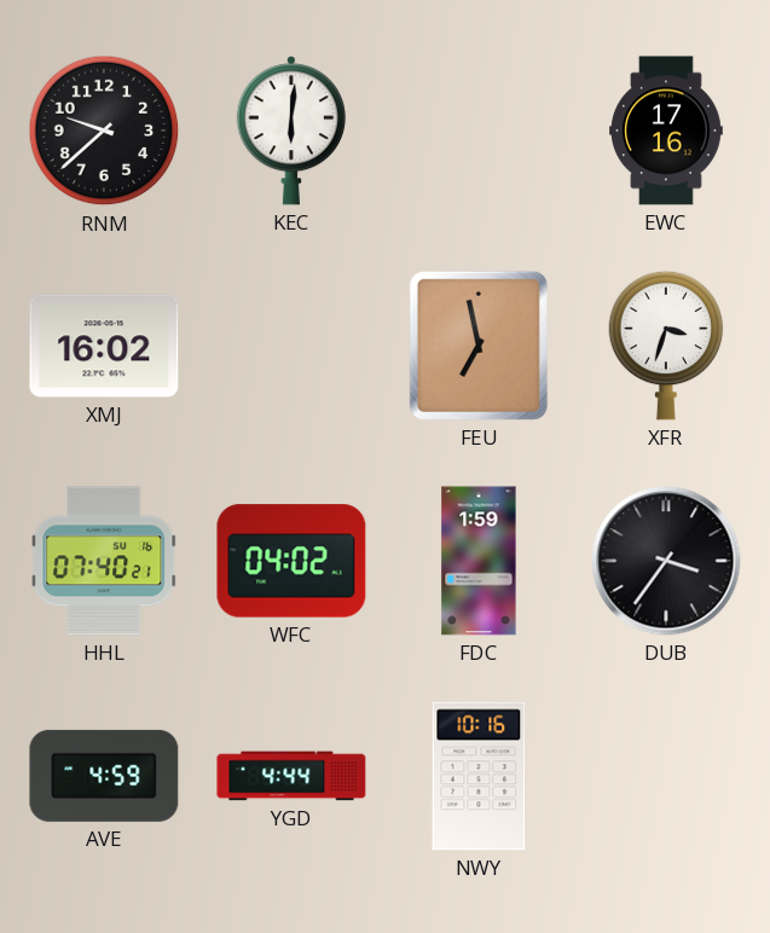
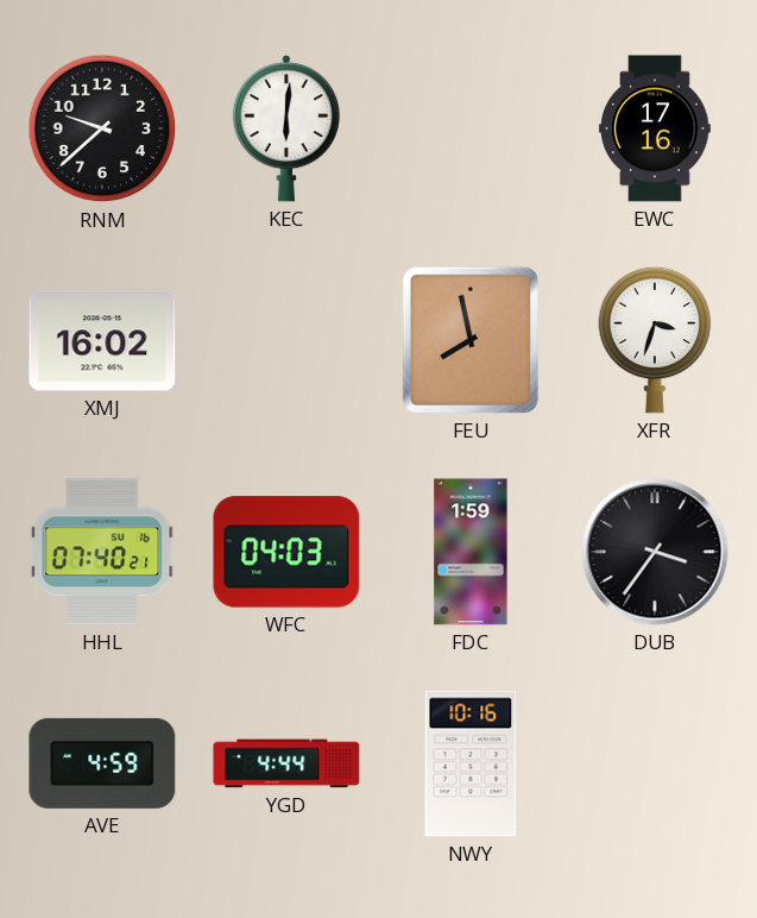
FEU: 6:58 -> 7:58 (471, 340)
WFC: 04:02 -> 04:03 (286, 552)
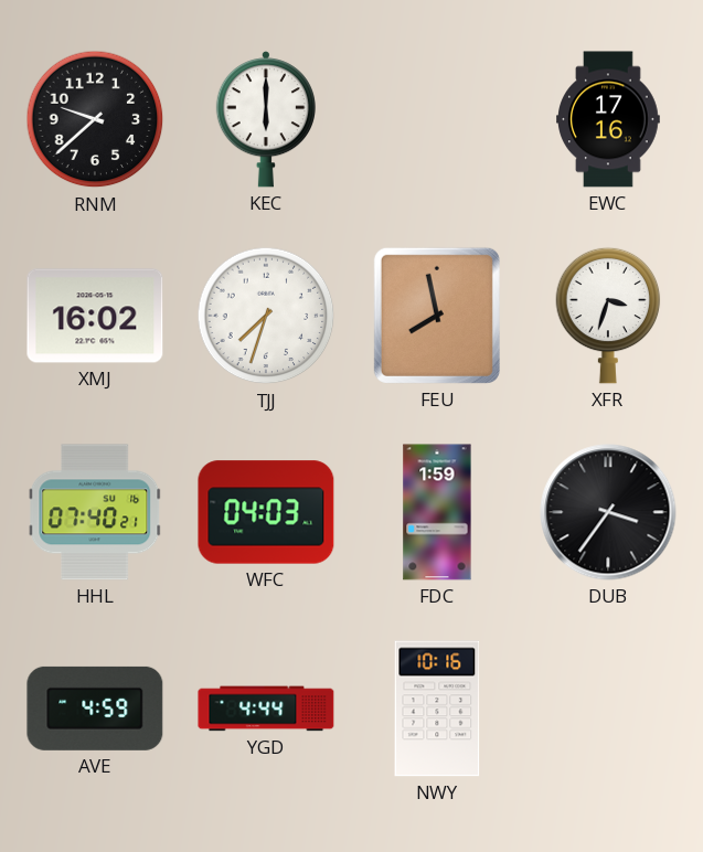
KEC: 6:01 -> 6:00 (265, 120)
TJJ: none -> 7:33 (266, 316)
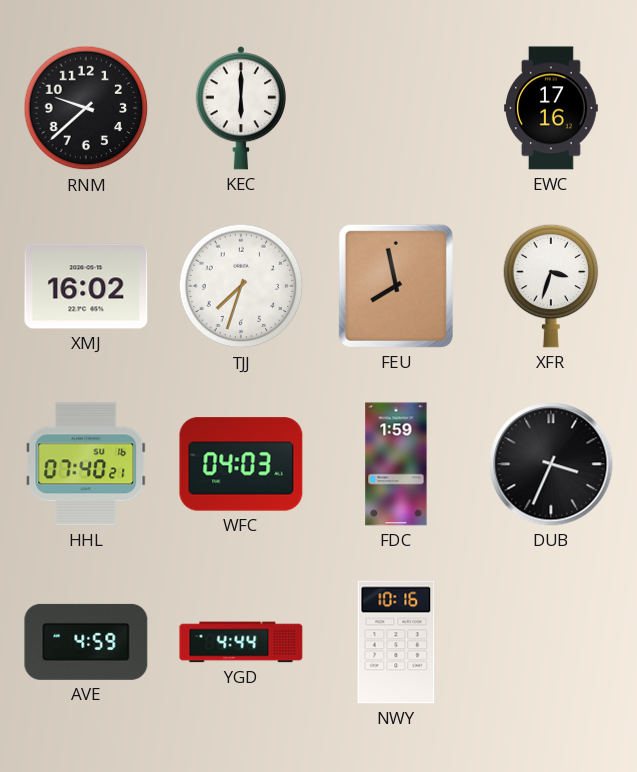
DUB: 3:36 -> 3:34 (551, 464)
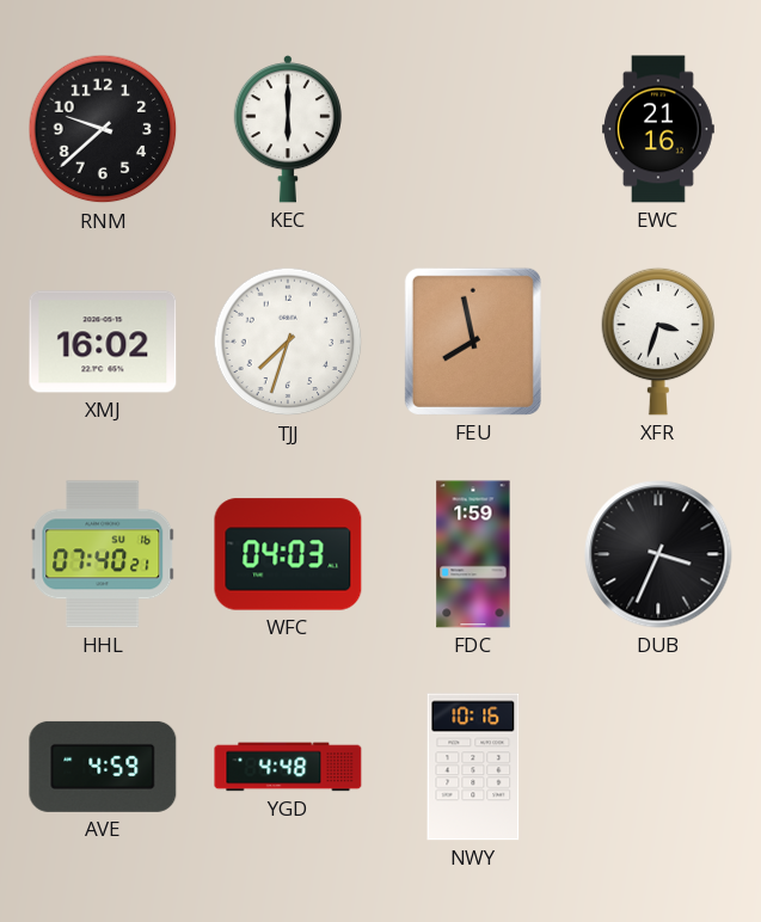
EWC: 17:16 -> 21:16 (659, 129)
YGD: 4:44 -> 4:48 (288, 767)
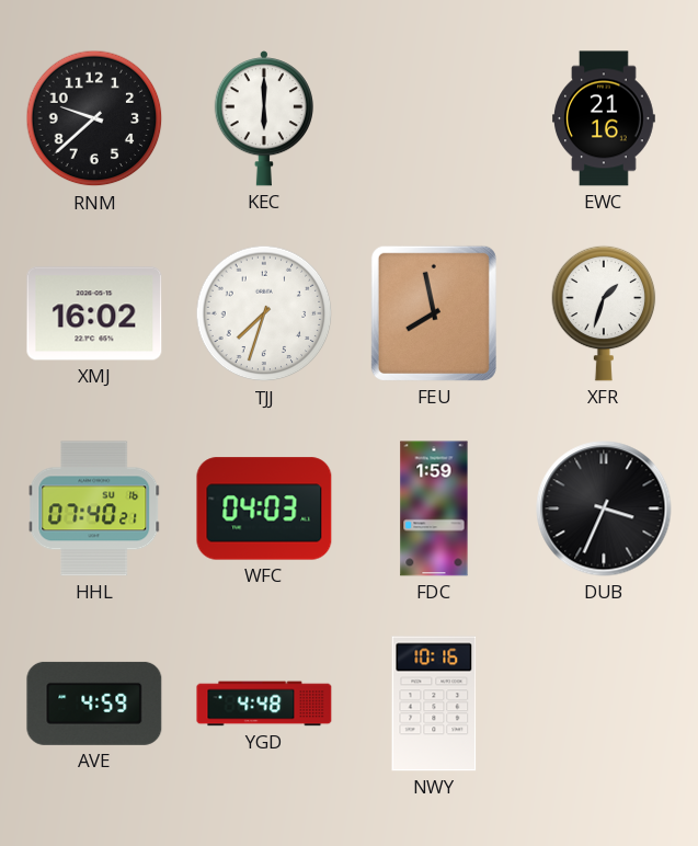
XFR: 3:33 -> 1:33 (604, 313)
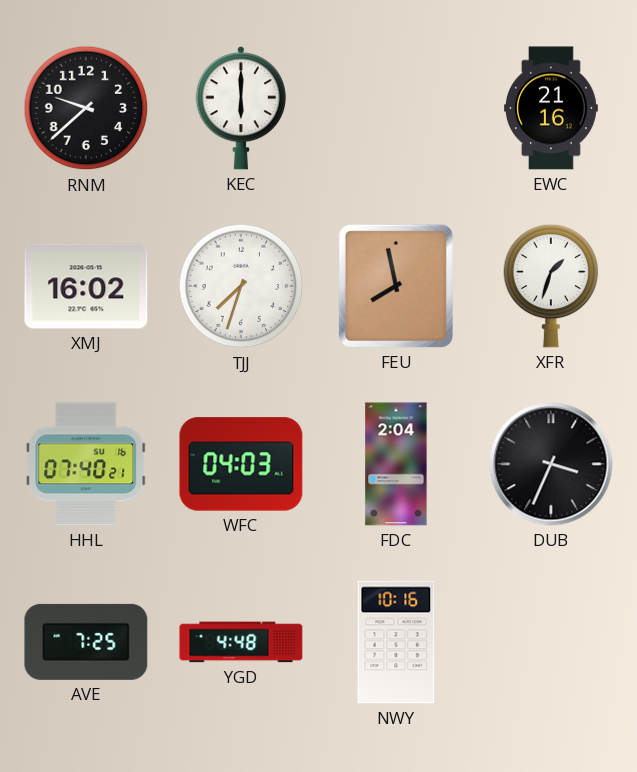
FDC: 1:59 -> 2:04 (396, 464)
AVE: 4:59 -> 7:25 (86, 642)
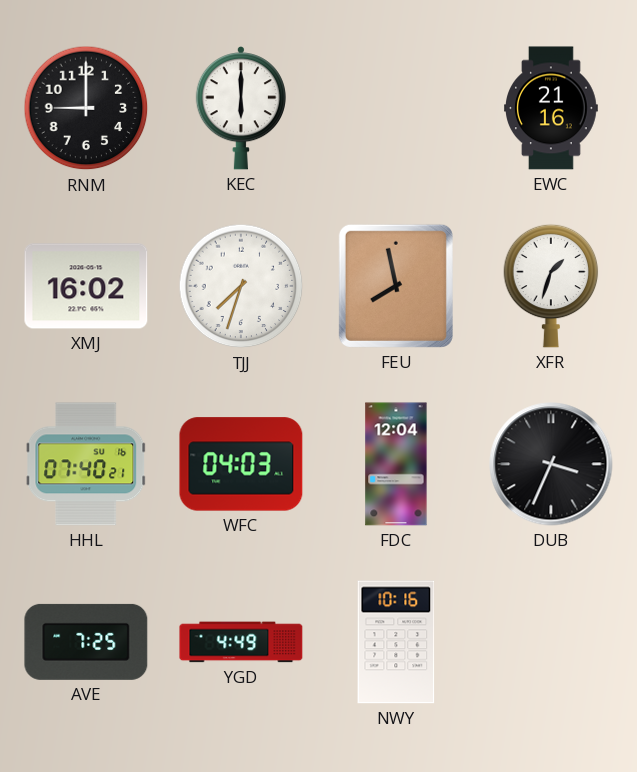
RNM: 9:38 -> 9:00 (86, 108)
FDC: 2:04 -> 12:04 (396, 464)
YGD: 4:48 -> 4:49 (241, 642)
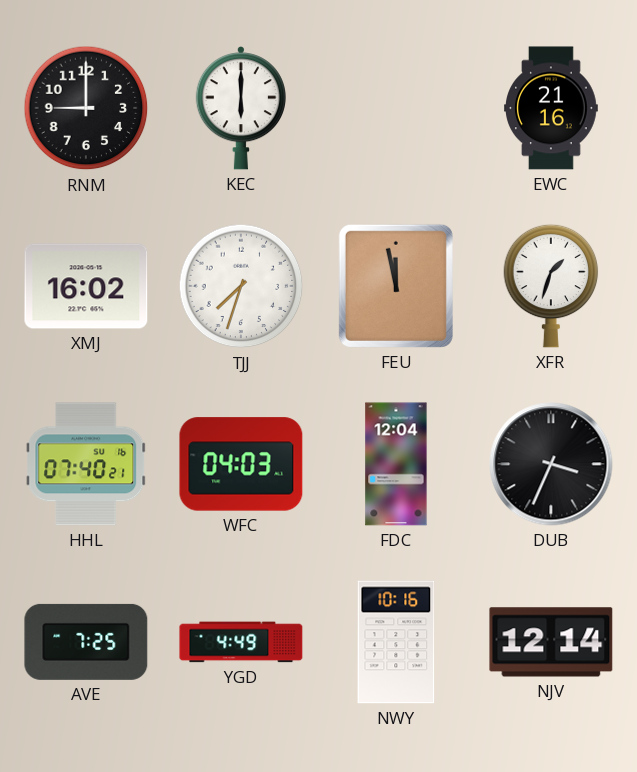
FEU: 7:58 -> 11:58 (396, 286)
NJV: none -> 12:14 (551, 642)
